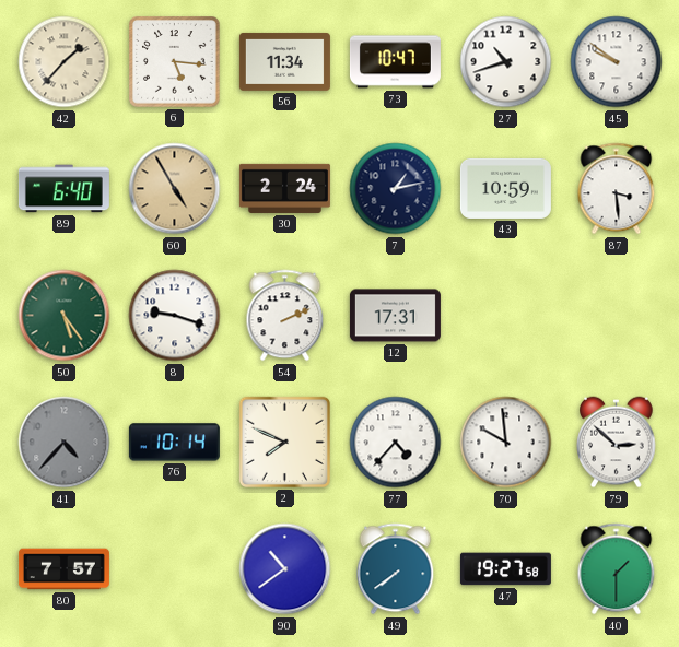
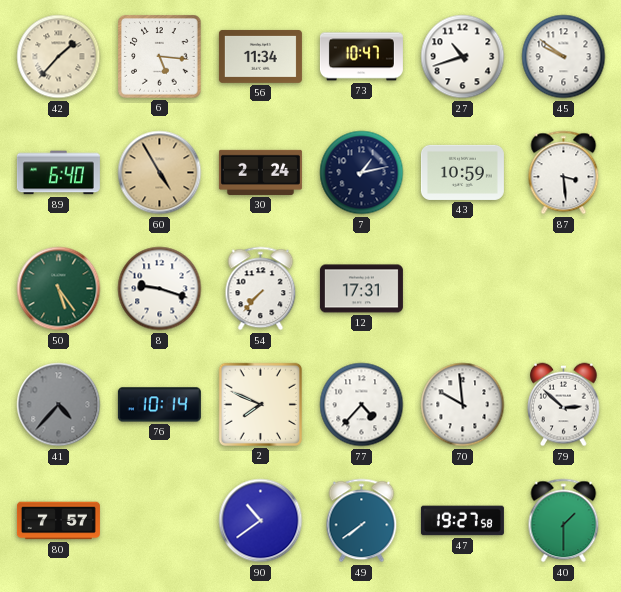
54: 2:11 -> 7:37 (261, 289)
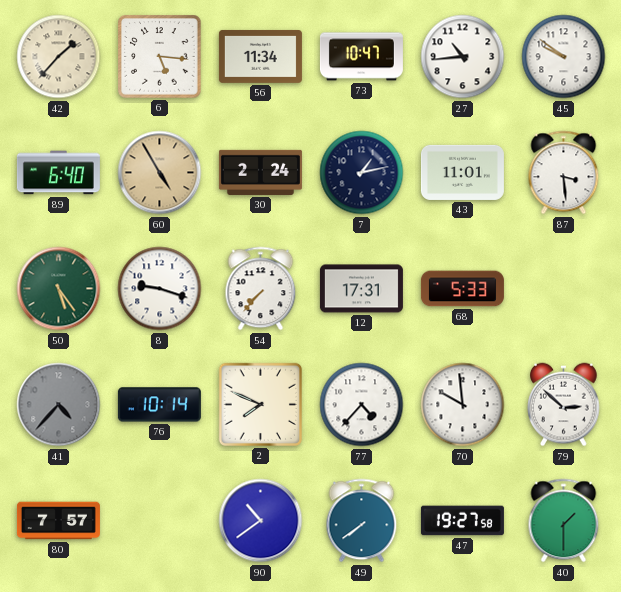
27: 10:42 -> 10:44 (463, 57)
43: 10:59 -> 11:01 (462, 172)
68: none -> 5:33 (462, 289)
